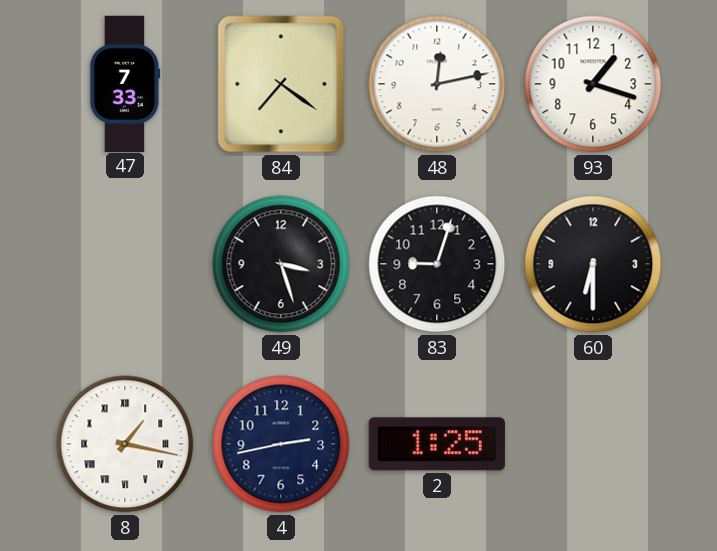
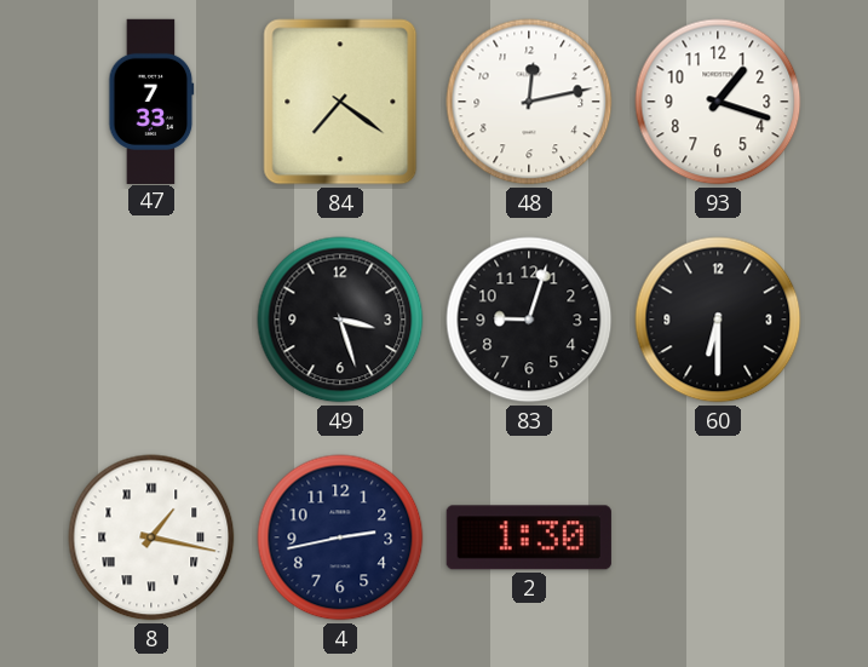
2: 1:25 -> 1:30 (529, 537)
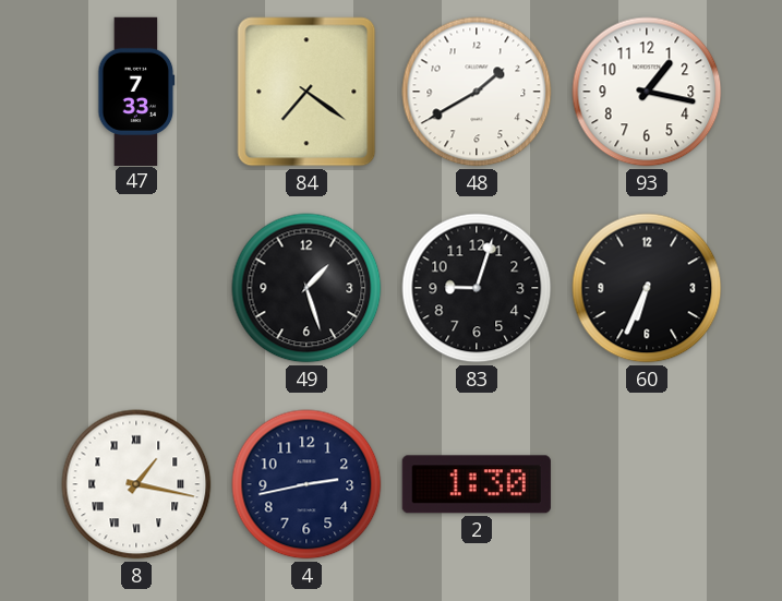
48: 12:13 -> 1:40 (477, 92)
93: 1:18 -> 1:17 (647, 92)
49: 3:27 -> 1:27 (306, 288)
60: 6:30 -> 6:34 (647, 288)
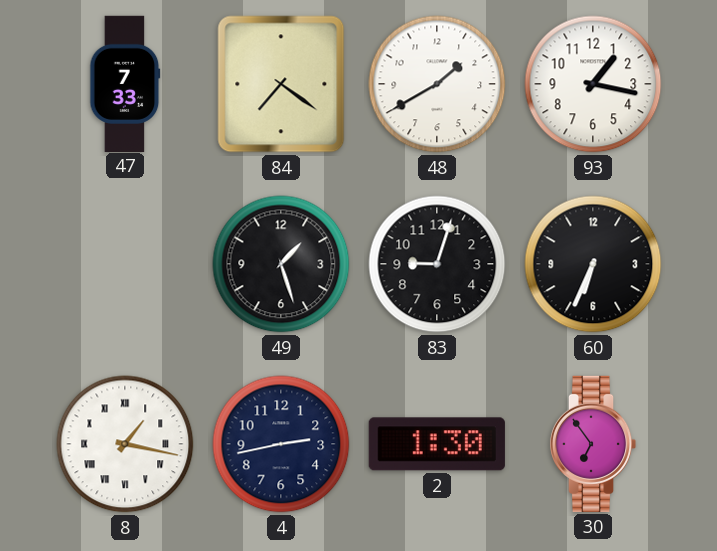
30: none -> 6:54 (593, 444)
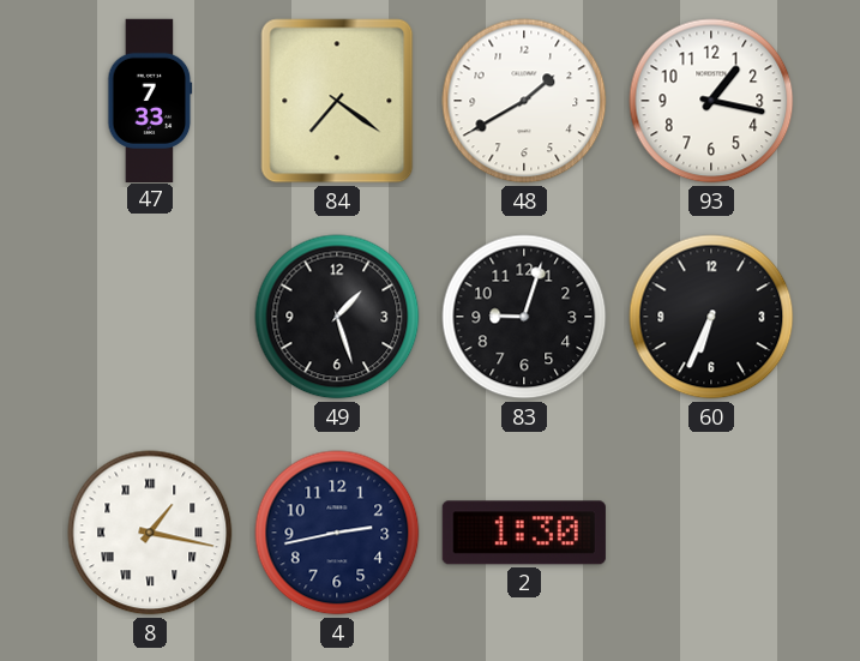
30: 6:54 -> none (593, 444)
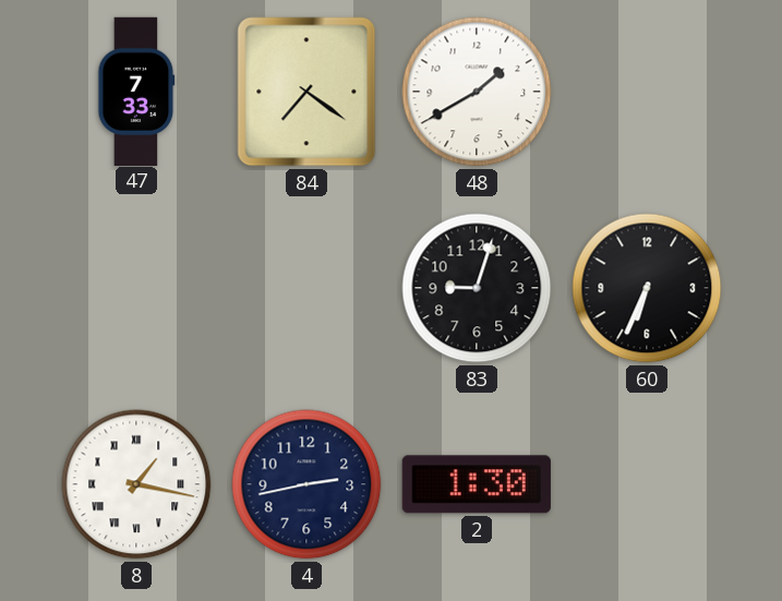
93: 1:17 -> none (711, 101)
49: 1:27 -> none (337, 317)
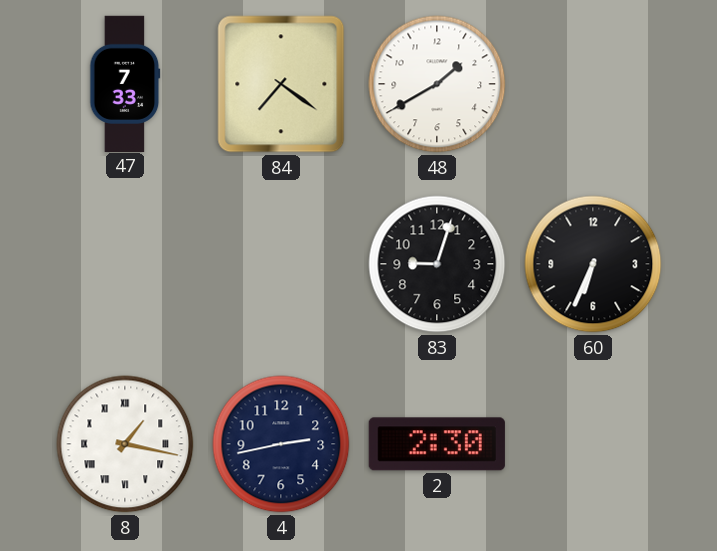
2: 1:30 -> 2:30 (437, 444)
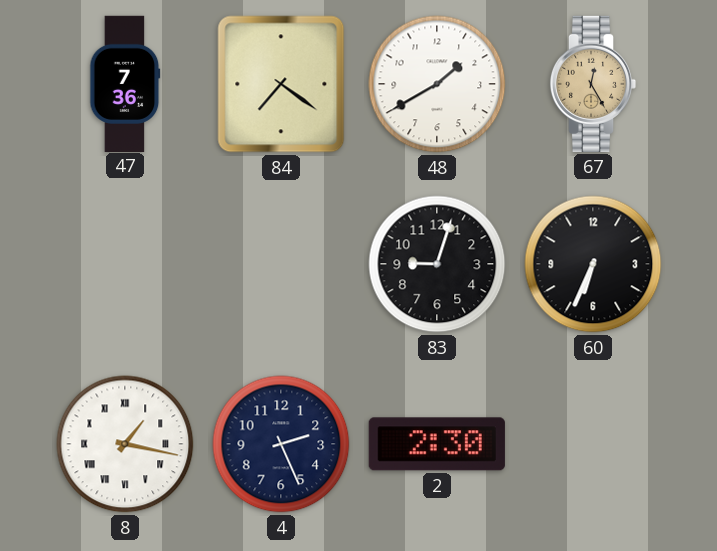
47: 7:33 -> 7:36 (125, 83)
67: none -> 12:25 (593, 84)
4: 2:43 -> 2:26 (281, 444)
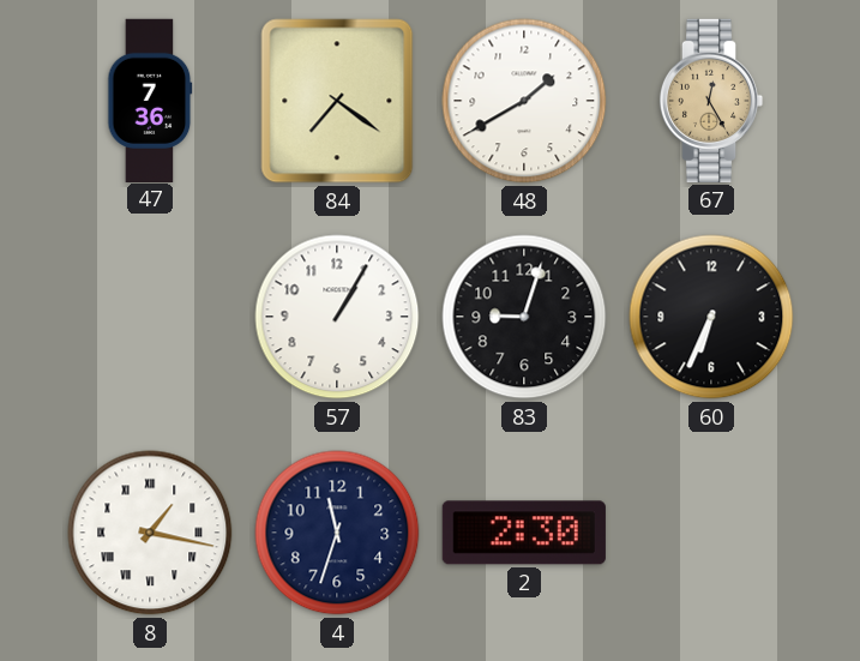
57: none -> 1:05 (337, 317)
4: 2:26 -> 11:33 (337, 533)
